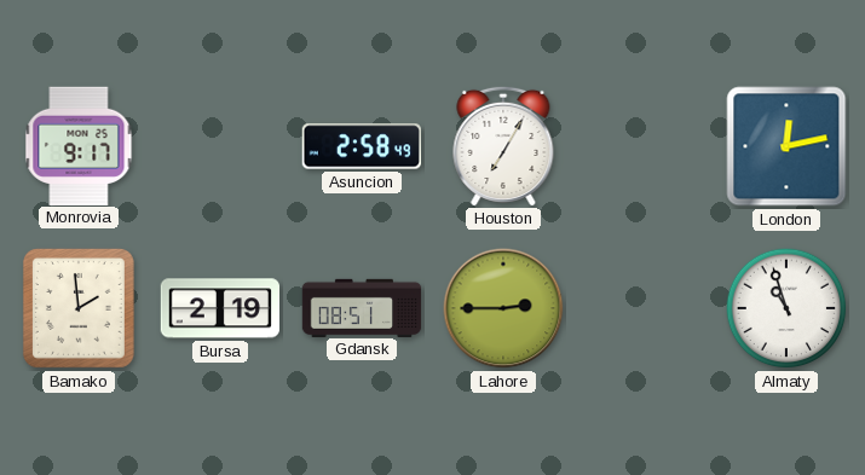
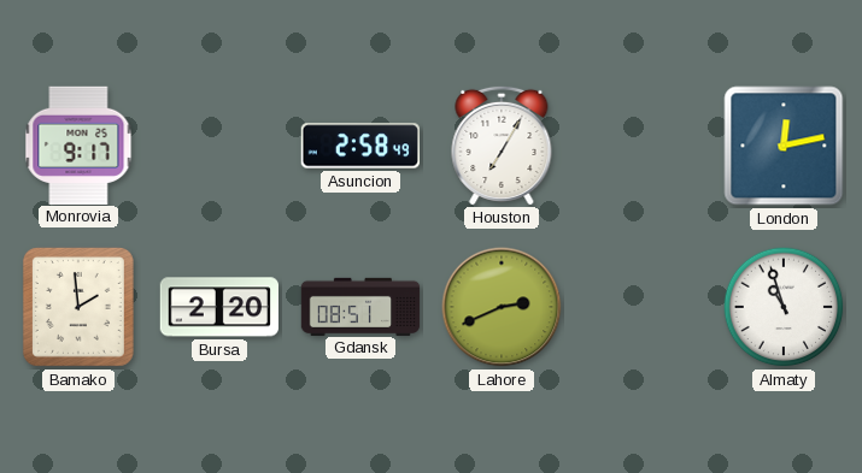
Bursa: 2:19 -> 2:20 (218, 307)
Lahore: 2:45 -> 2:41 (502, 307)
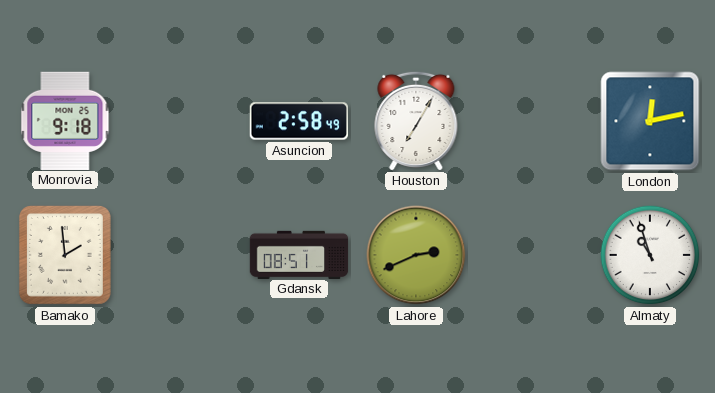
Monrovia: 9:17 -> 9:18 (65, 120)
Bursa: 2:20 -> none (218, 307)
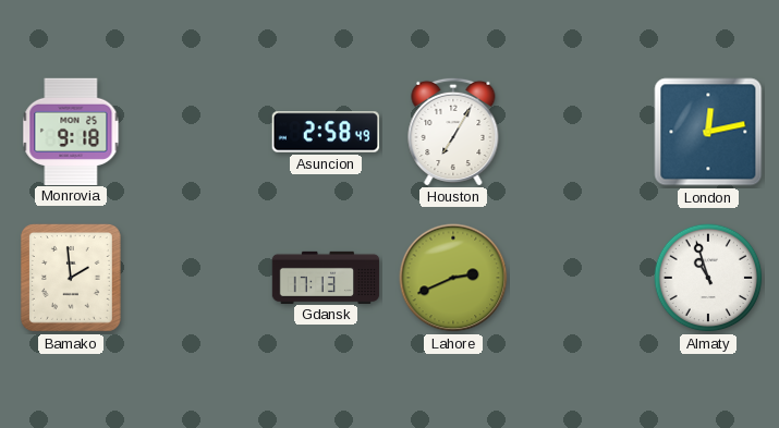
Gdansk: 08:51 -> 17:13 (326, 277)
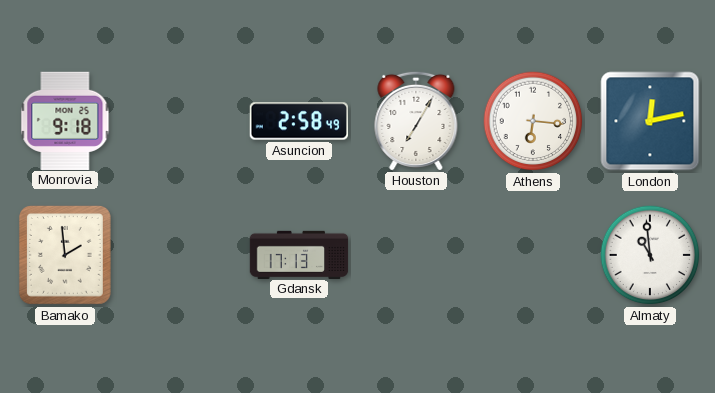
Athens: none -> 6:16 (533, 121)
Lahore: 2:41 -> none (453, 278)
Almaty: 10:57 -> 10:59 (650, 255)
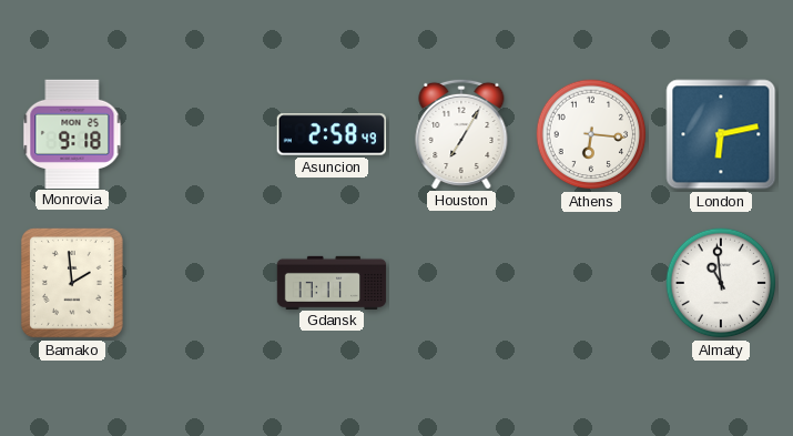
London: 12:13 -> 6:13 (721, 134)
Gdansk: 17:13 -> 17:11 (332, 282)
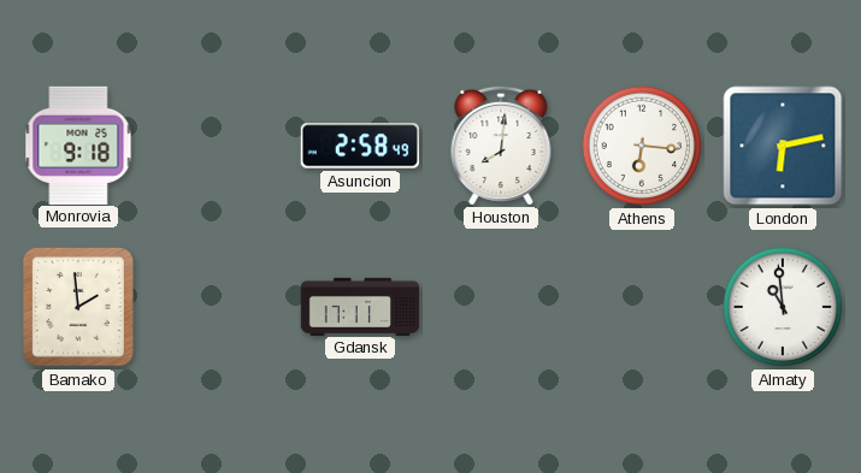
Houston: 7:05 -> 8:01 (501, 144)
